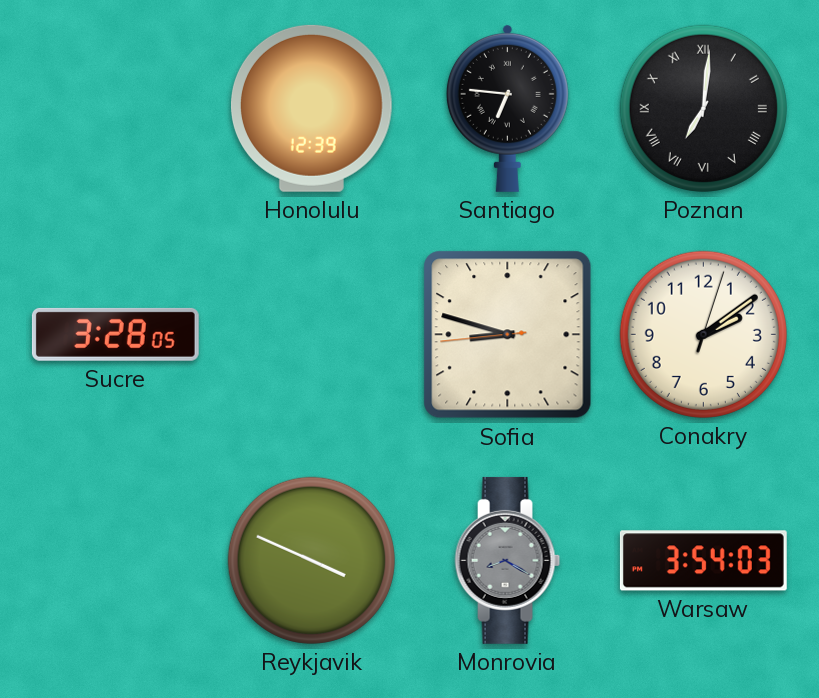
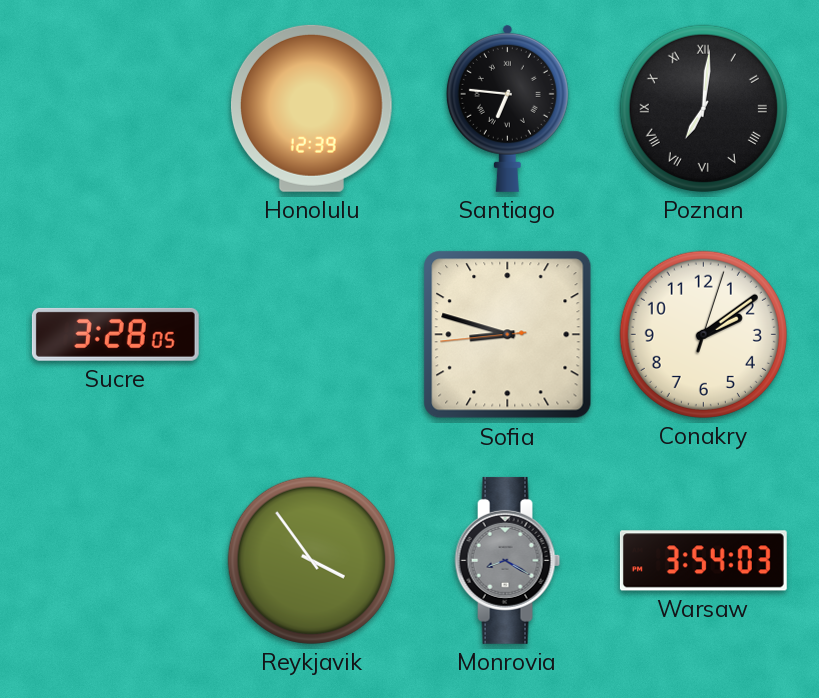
Reykjavik: 3:49 -> 3:54 (311, 560)
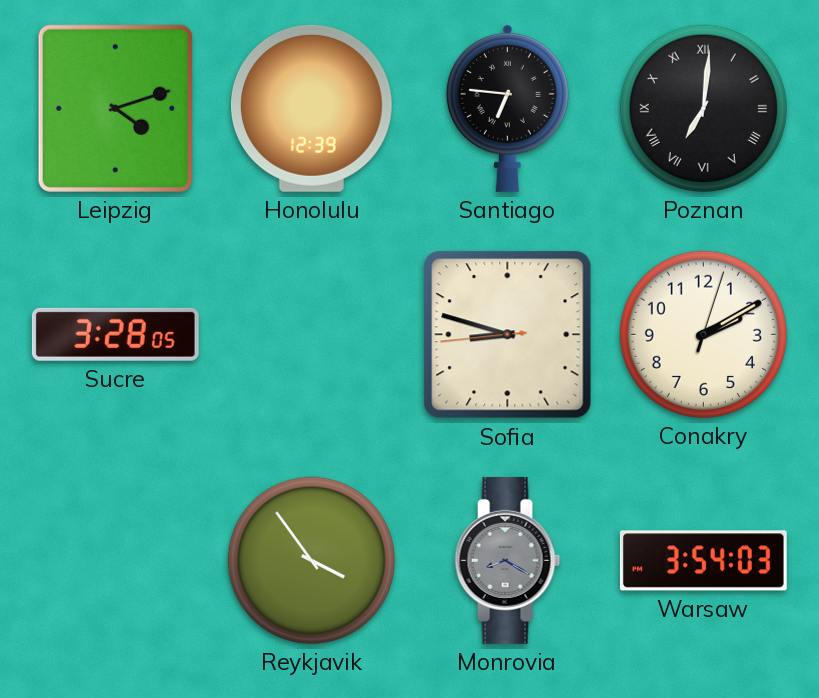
Leipzig: none -> 4:12 (115, 108)
Conakry: 2:09 -> 2:10 (703, 334)
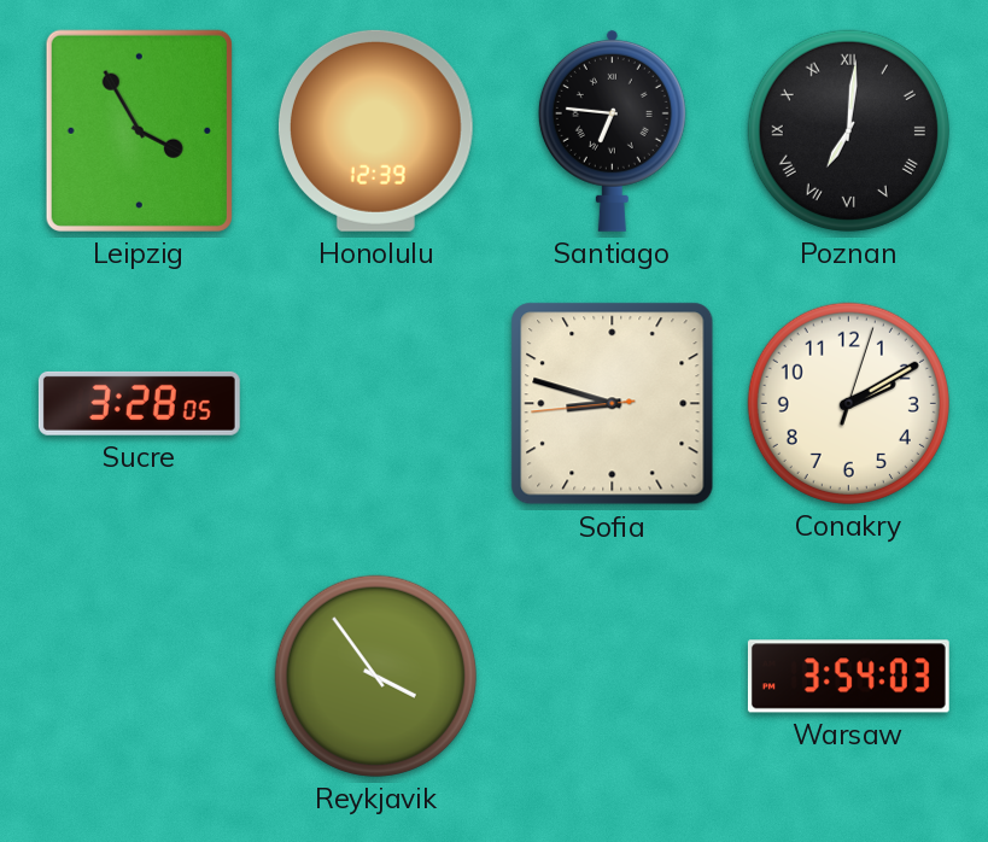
Leipzig: 4:12 -> 3:55 (139, 130)
Monrovia: 8:20 -> none (508, 560)
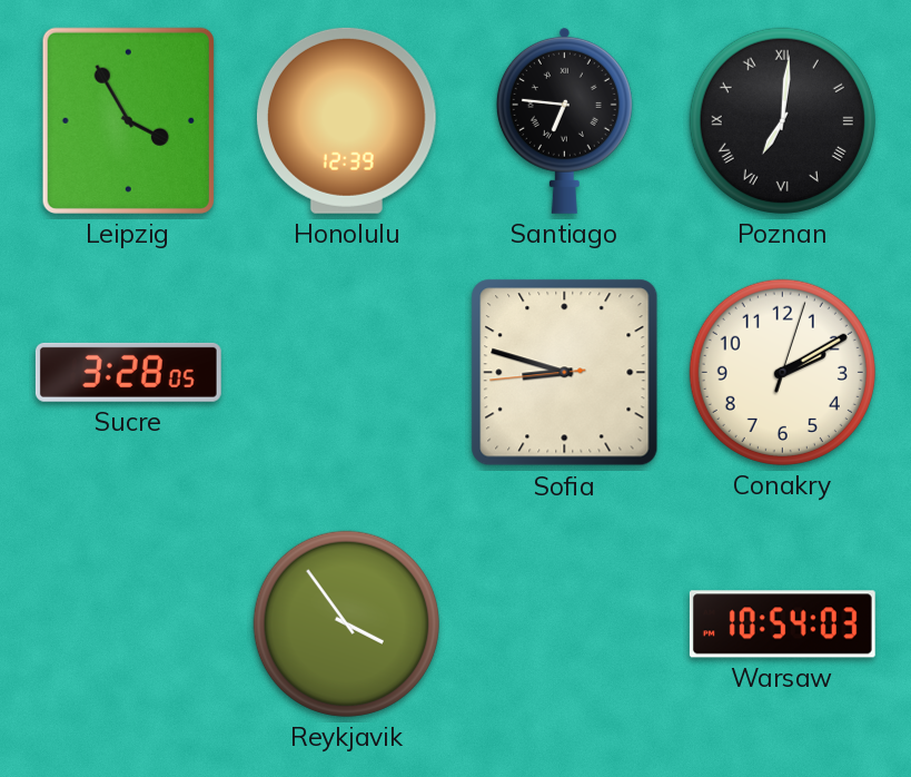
Warsaw: 3:54 -> 10:54 (782, 624)
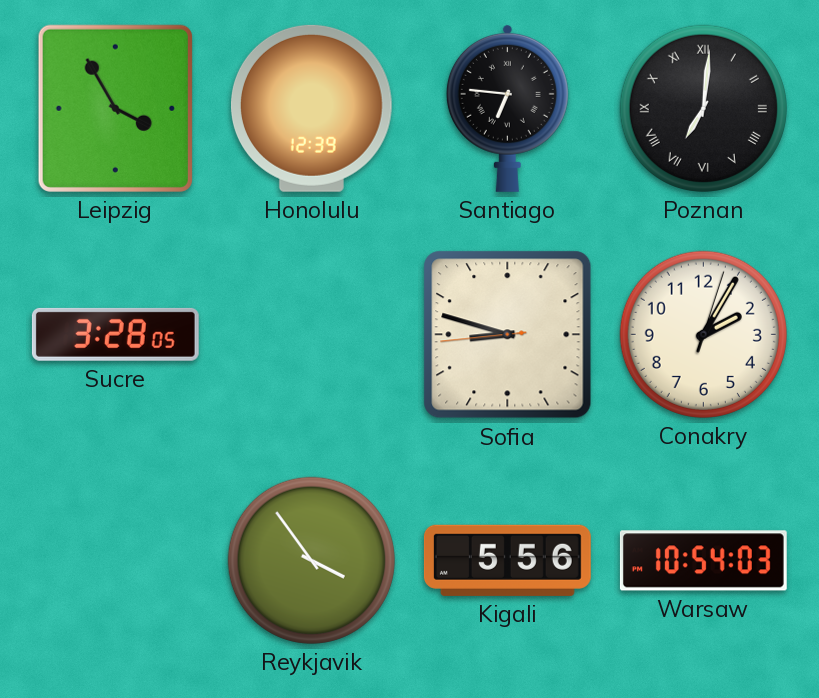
Conakry: 2:10 -> 2:05 (703, 334)
Kigali: none -> 5:56 (507, 560)
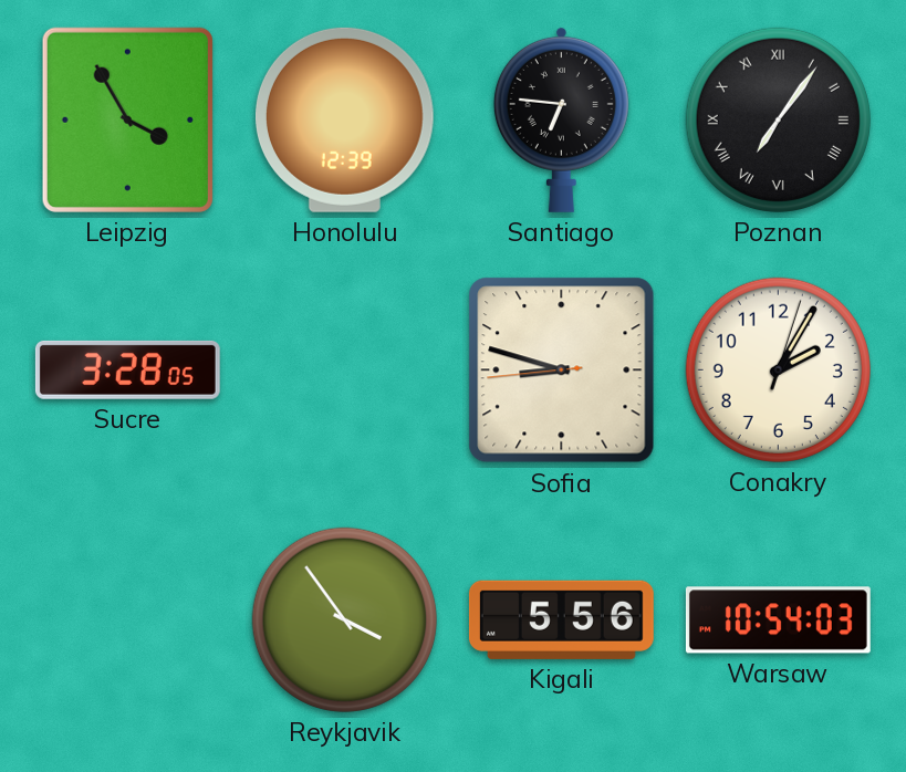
Poznan: 7:01 -> 7:06 (778, 119)
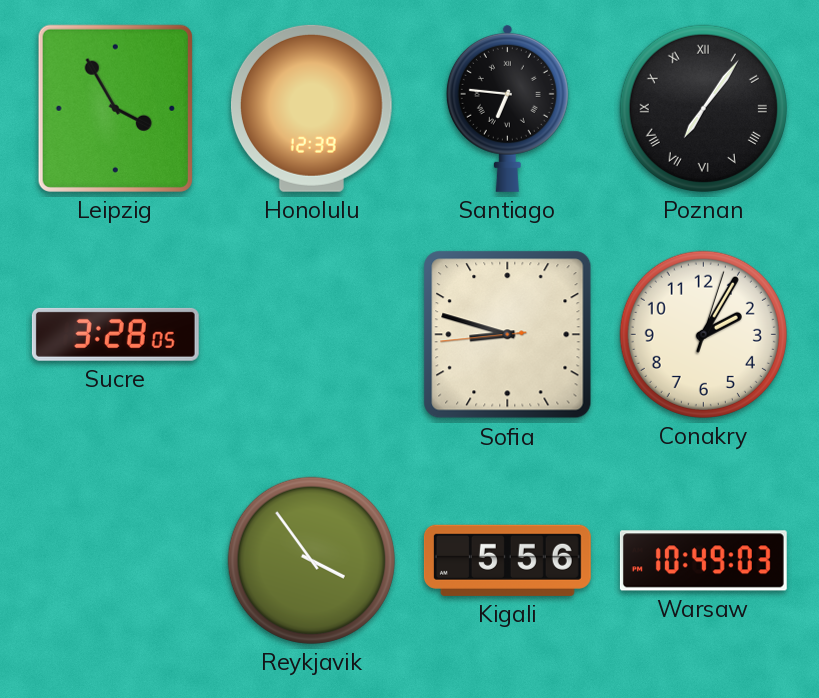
Warsaw: 10:54 -> 10:49 (703, 561)
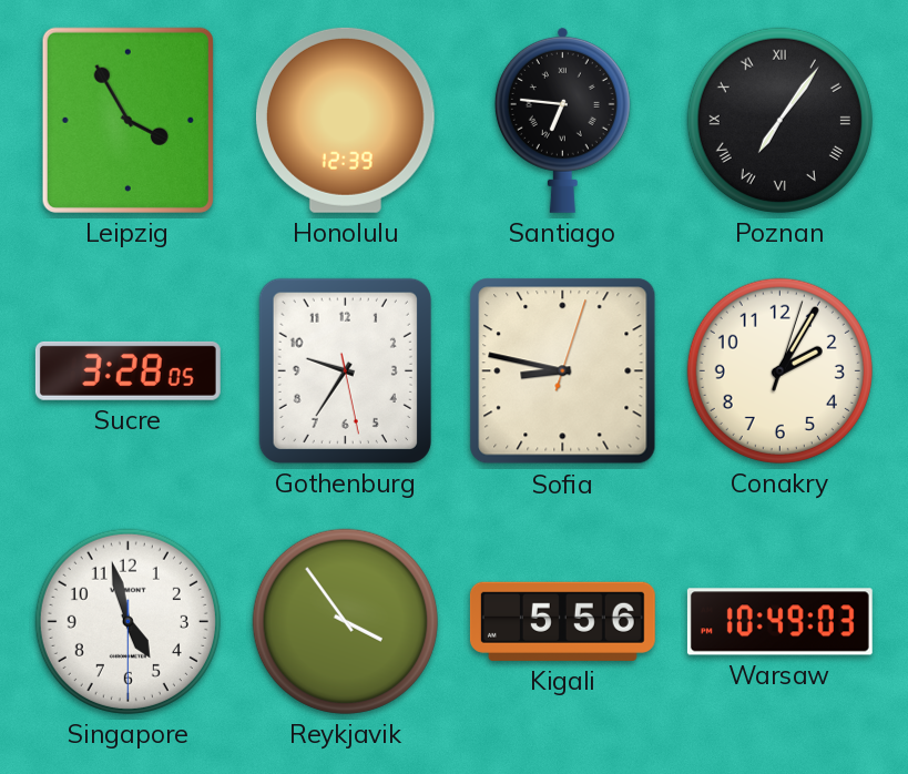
Gothenburg: none -> 9:35 (345, 370)
Sofia: 8:47:44 -> 8:47:03 (563, 371)
Singapore: none -> 4:57 (127, 621)
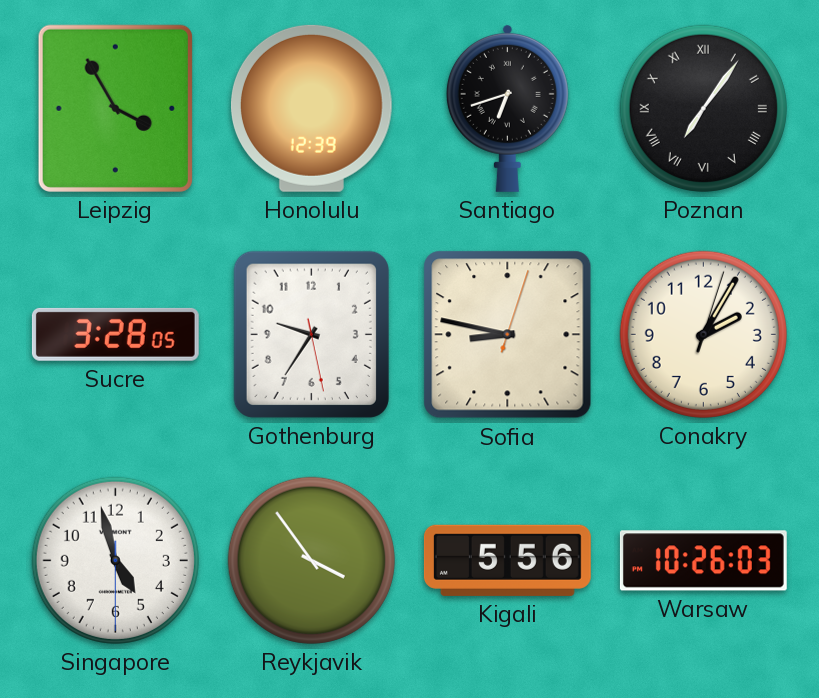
Santiago: 6:46 -> 6:42 (507, 108)
Warsaw: 10:49 -> 10:26 (703, 561)
